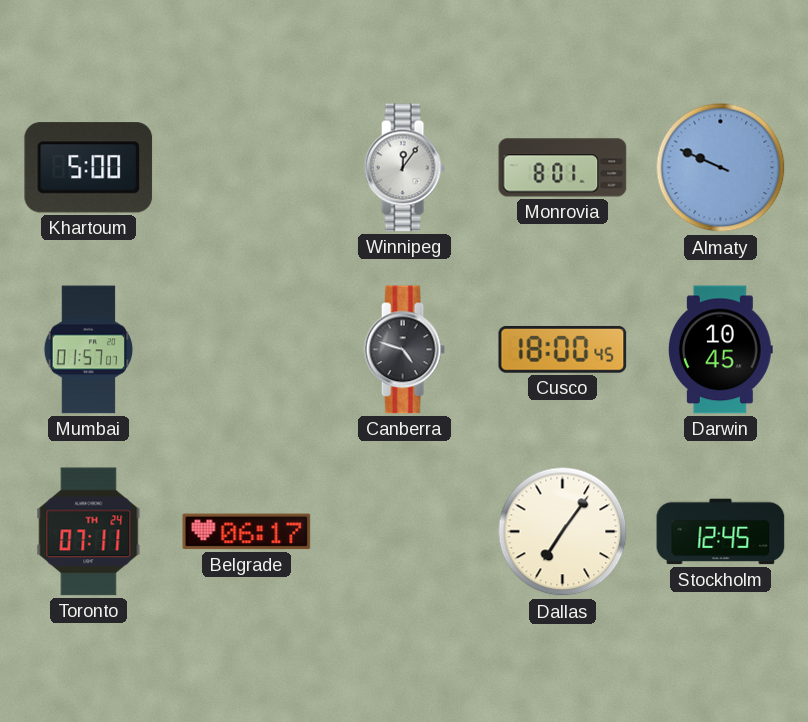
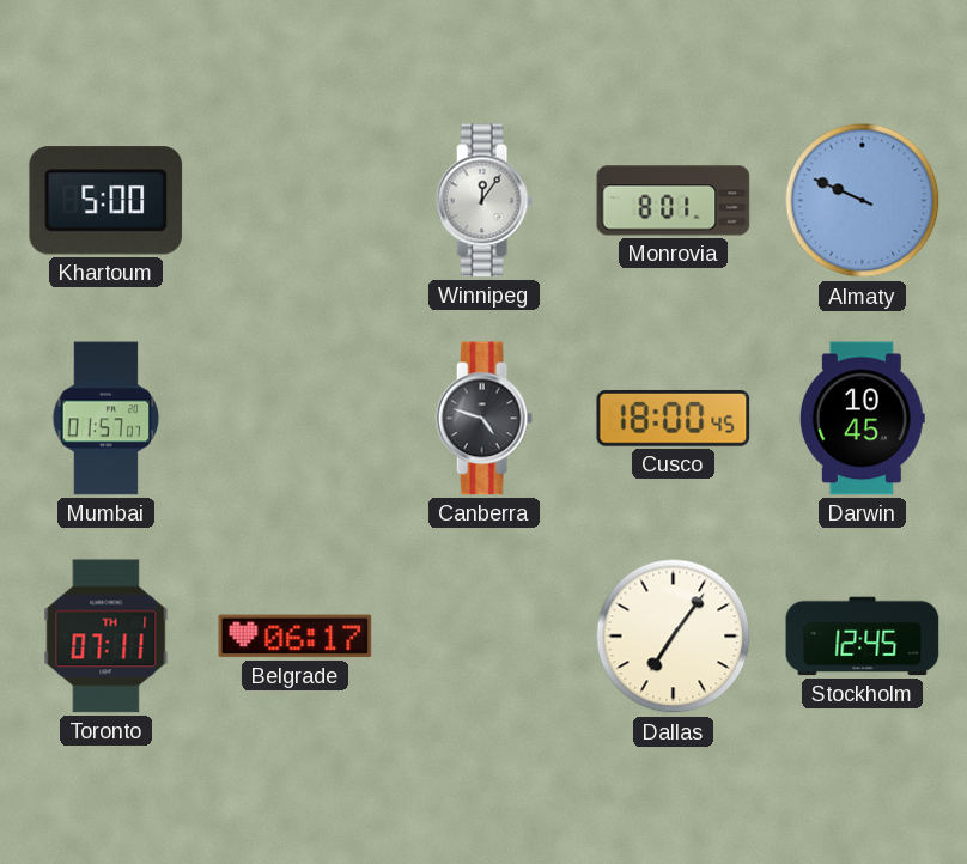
Toronto date: TH 24 -> TH 1 (107, 637)
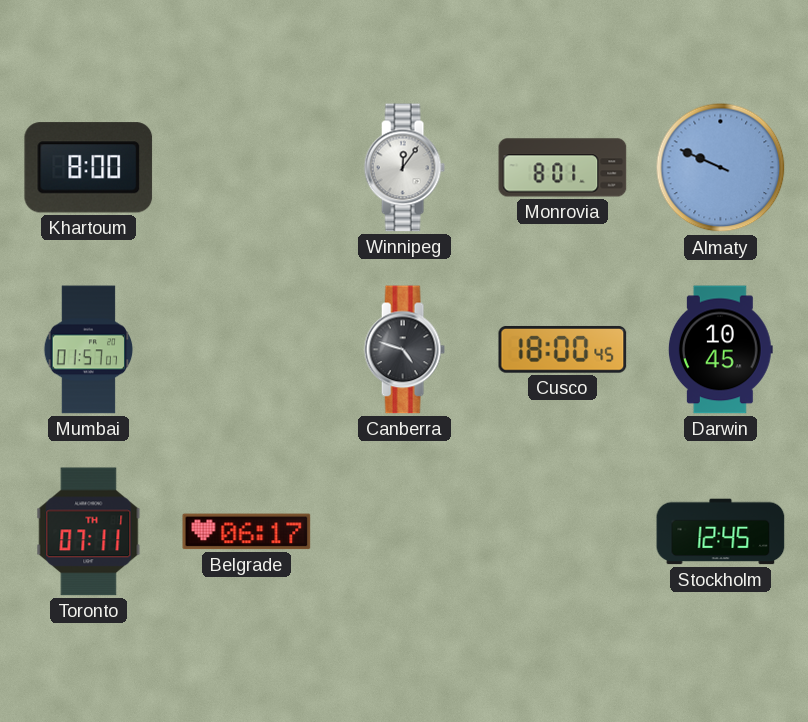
Khartoum: 5:00 -> 8:00 (89, 168)
Dallas: 7:06 -> none (674, 637)
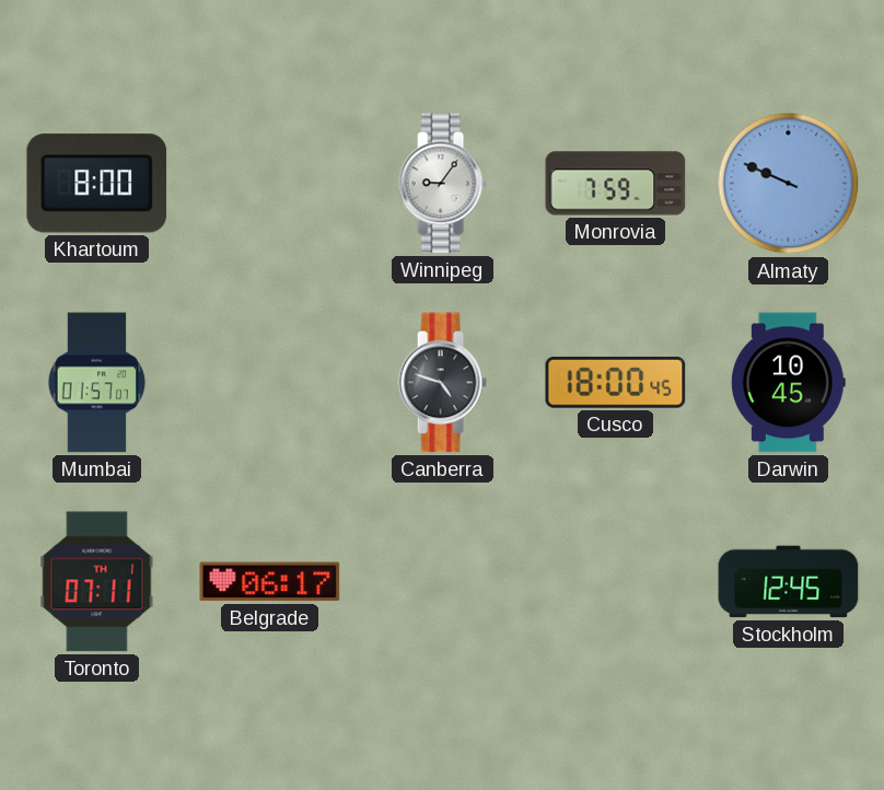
Winnipeg: 12:06 -> 9:06 (442, 184)
Monrovia: 8:01 -> 7:59 (616, 184)
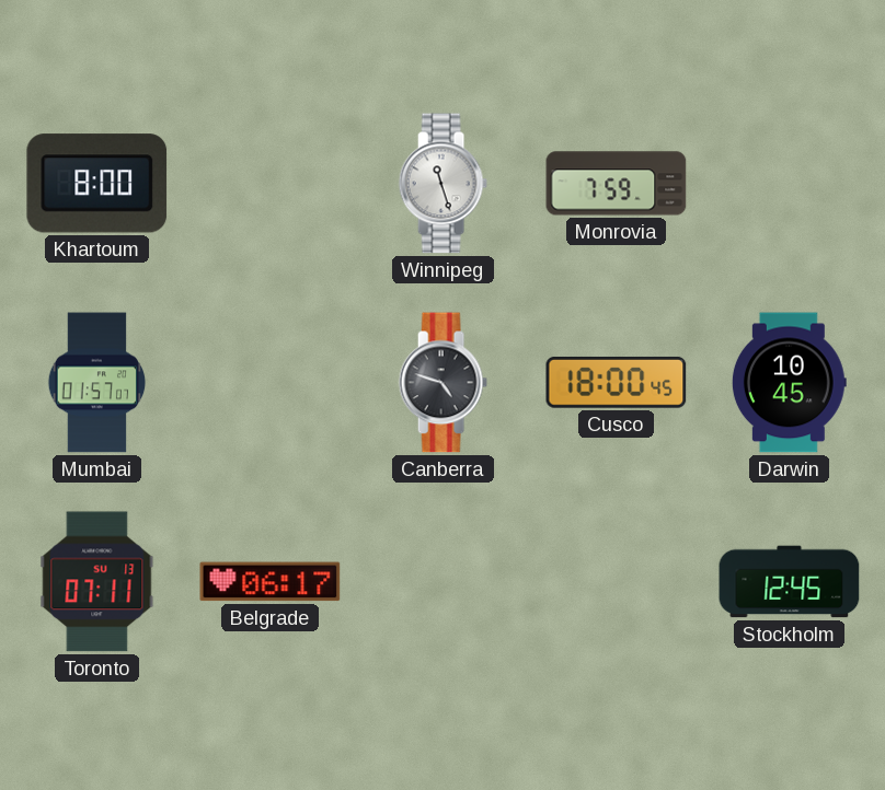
Winnipeg: 9:06 -> 11:27 (442, 184)
Almaty: 9:49 -> none (789, 184)
Toronto date: TH 1 -> SU 13 (97, 582)
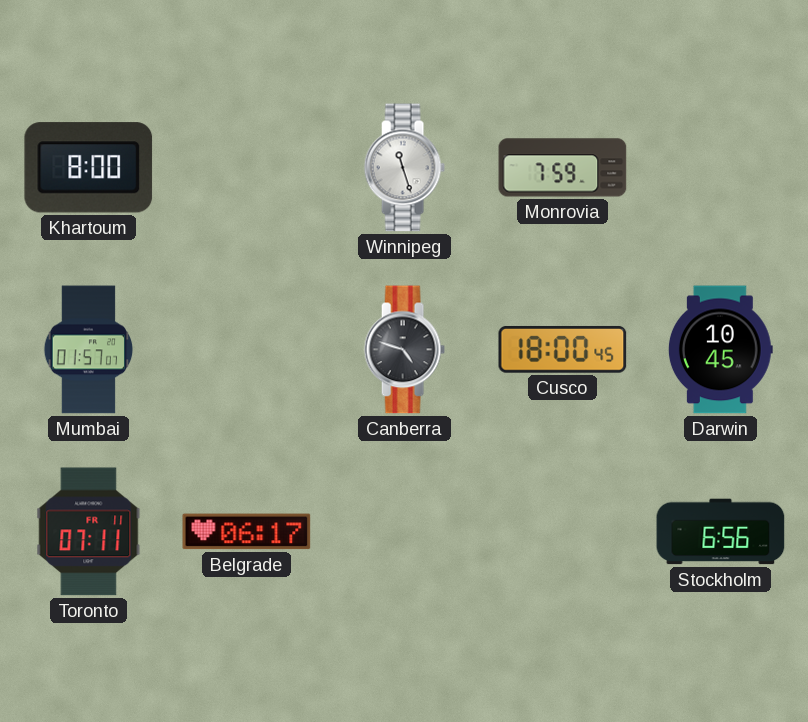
Toronto date: SU 13 -> FR 11 (89, 532)
Stockholm: 12:45 -> 6:56 (721, 532)
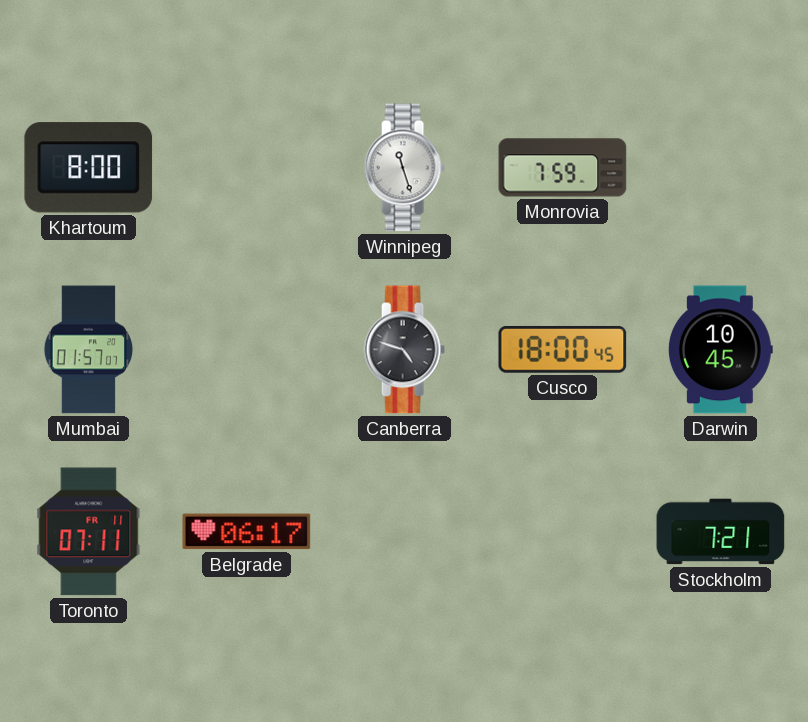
Stockholm: 6:56 -> 7:21 (721, 532)
